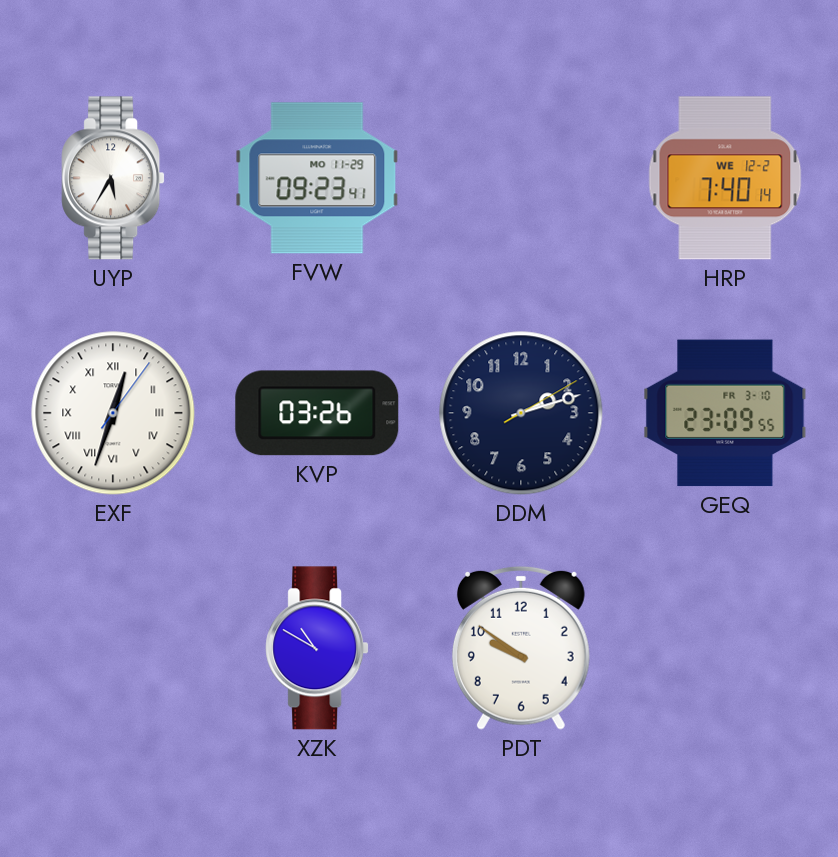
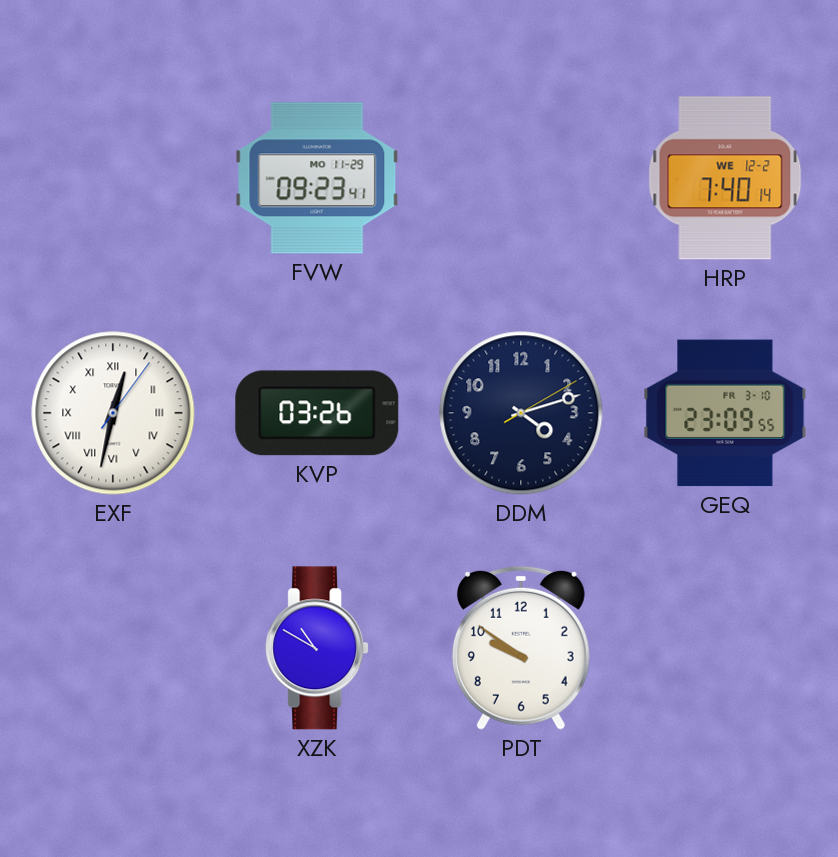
UYP: 5:35 -> none (113, 178)
EXF: 12:33 -> 12:32 (113, 413)
DDM: 2:12 -> 4:12 (521, 413)
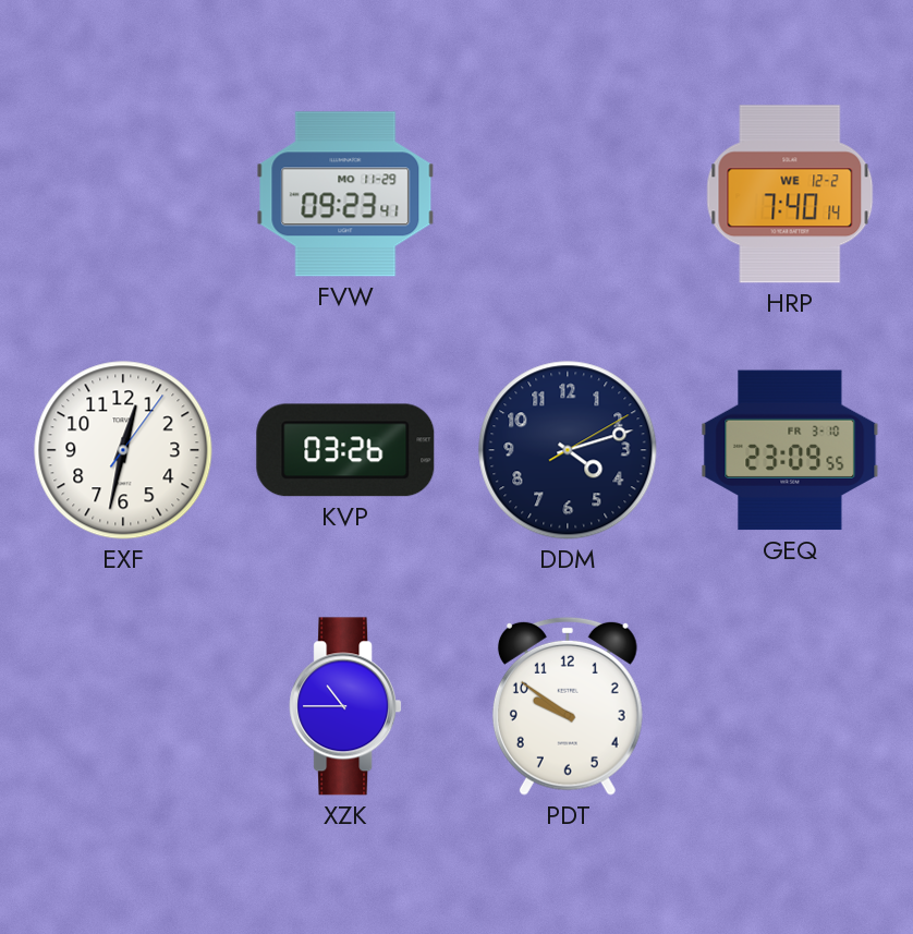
EXF numerals: Roman -> Arabic (123, 450)
XZK: 10:50 -> 10:45 (345, 706)
